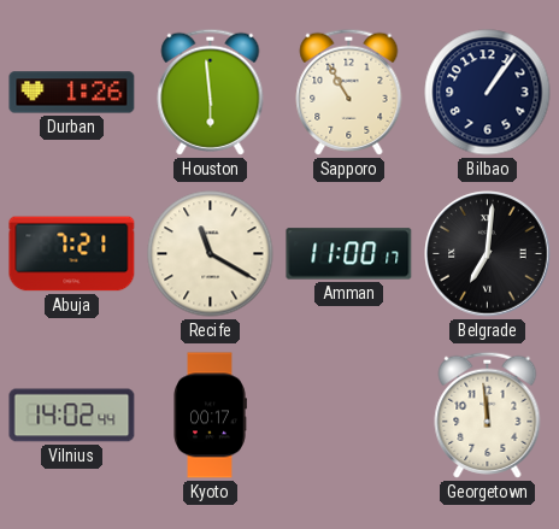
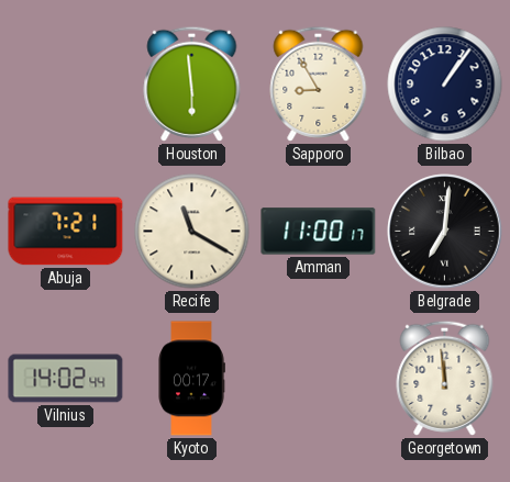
Durban: 1:26 -> none (72, 93)
Sapporo: 10:55 -> 8:55 (319, 83)
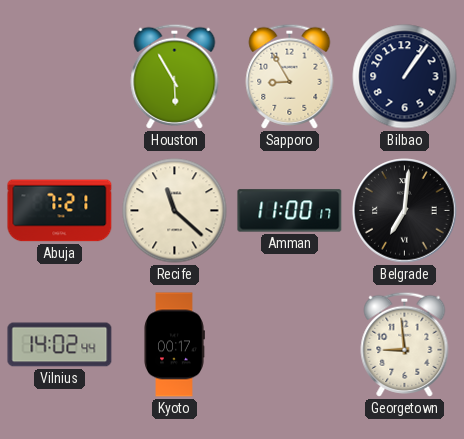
Houston: 5:59 -> 5:55 (175, 76)
Recife: 11:20 -> 11:22 (175, 211)
Georgetown: 11:59 -> 8:59 (405, 344)
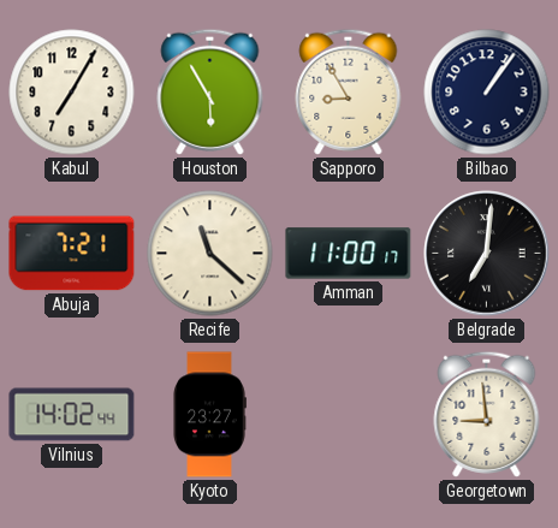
Kabul: none -> 7:05 (72, 93)
Kyoto: 00:17 -> 23:27 (209, 415)
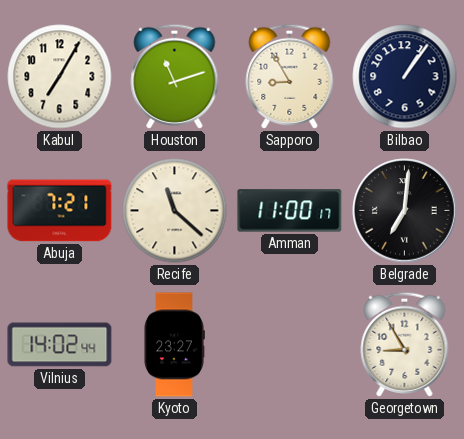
Houston: 5:55 -> 11:12 (175, 76)
Georgetown: 8:59 -> 8:55 (405, 344)
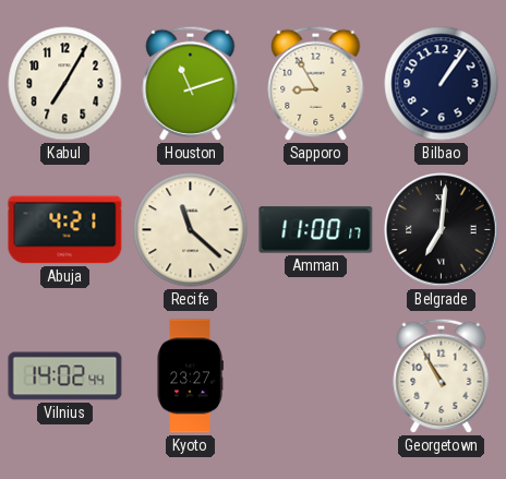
Abuja: 7:21 -> 4:21 (65, 230)
Georgetown: 8:55 -> 10:55 (442, 375)
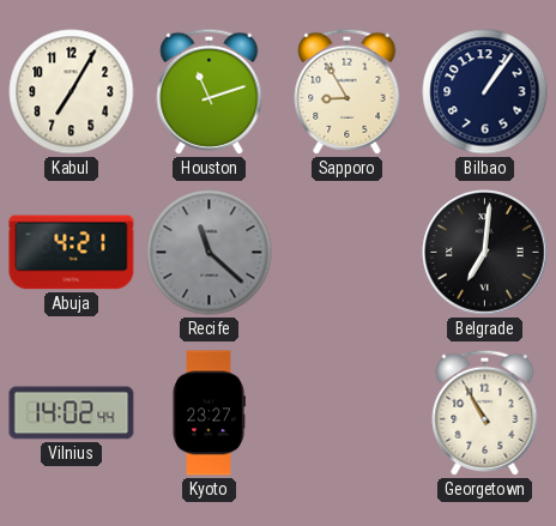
Recife dial: cream -> grey (210, 253)
Amman: 11:00 -> none (316, 230)
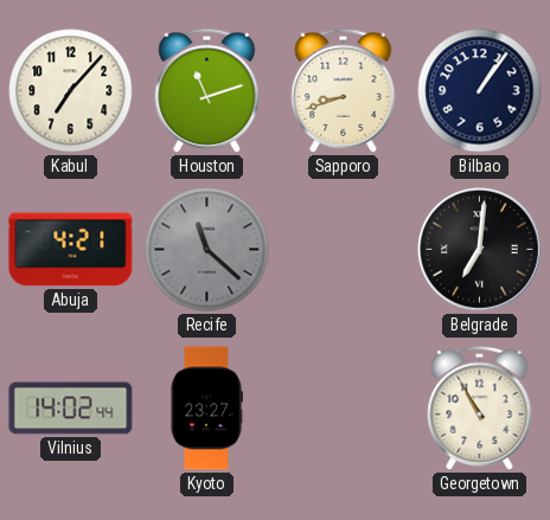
Kabul: 7:05 -> 7:07 (71, 91)
Sapporo: 8:55 -> 8:42 (344, 90)
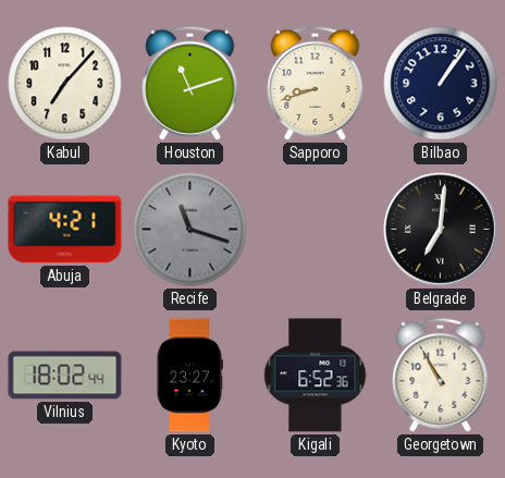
Recife: 11:22 -> 11:18 (190, 230)
Vilnius: 14:02 -> 18:02 (65, 376)
Kigali: none -> 6:52 (316, 376)
